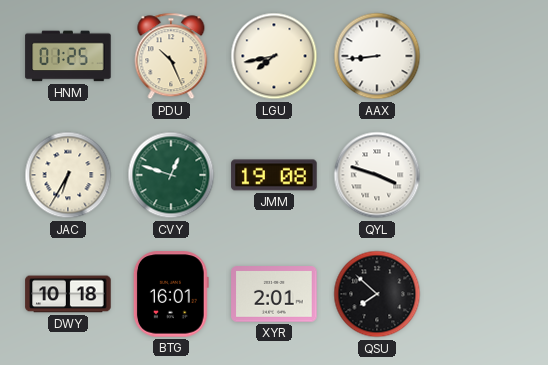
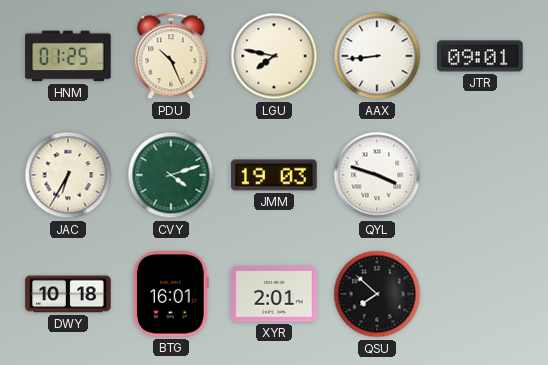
LGU: 7:43 -> 7:47 (274, 56)
JTR: none -> 09:01 (480, 56)
CVY: 12:48 -> 4:12 (171, 175)
JMM: 19:08 -> 19:03 (274, 175)
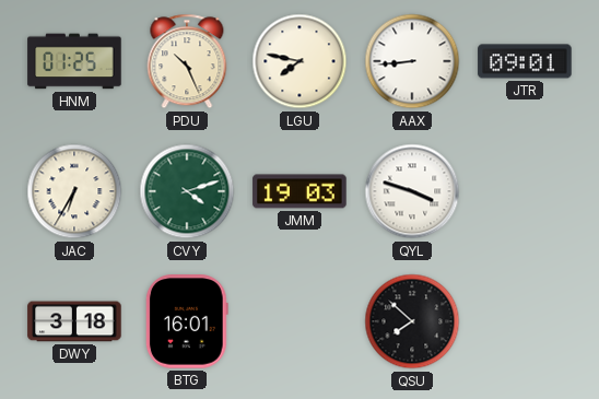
DWY: 10:18 -> 3:18 (74, 321)
XYR: 2:01 -> none (274, 294)
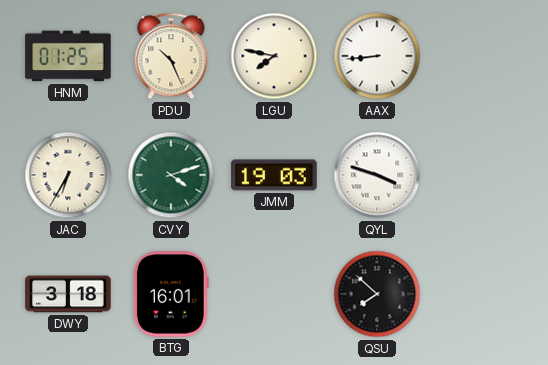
JTR: 09:01 -> none (525, 61)
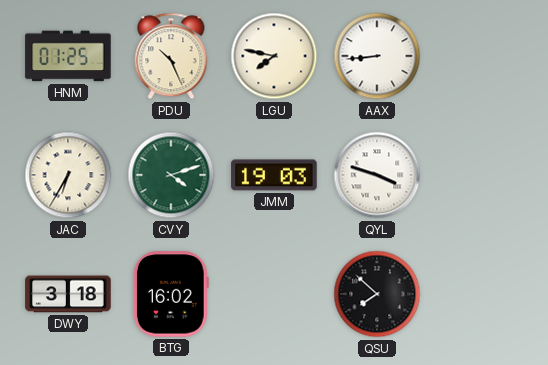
BTG: 16:01 -> 16:02 (171, 294)
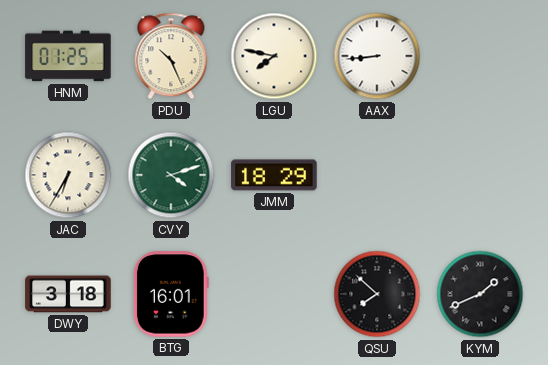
JMM: 19:03 -> 18:29 (274, 175)
QYL: 3:48 -> none (377, 175)
BTG: 16:02 -> 16:01 (171, 294)
KYM: none -> 1:41 (480, 294)
